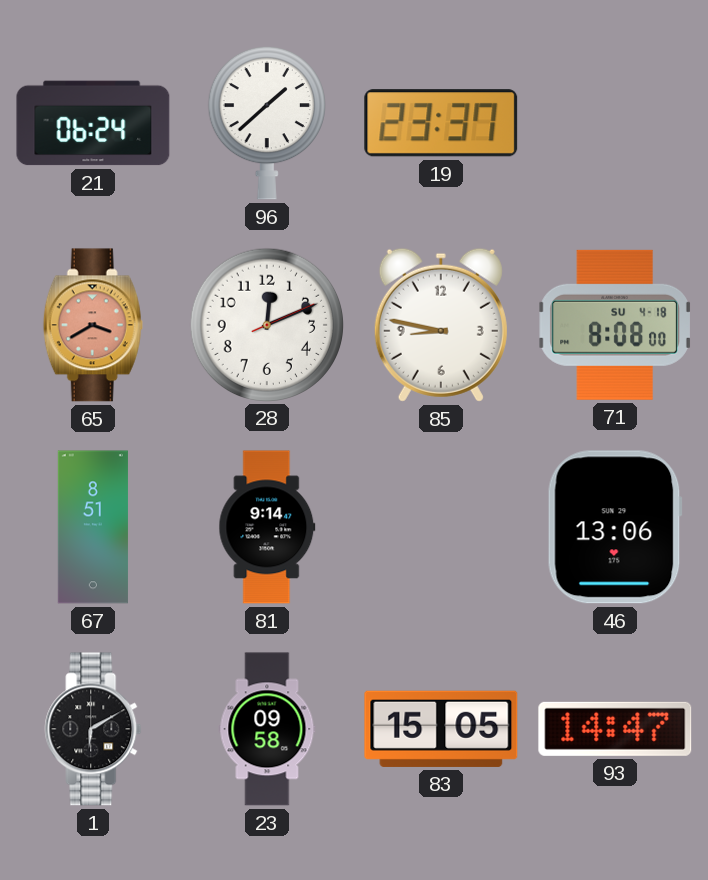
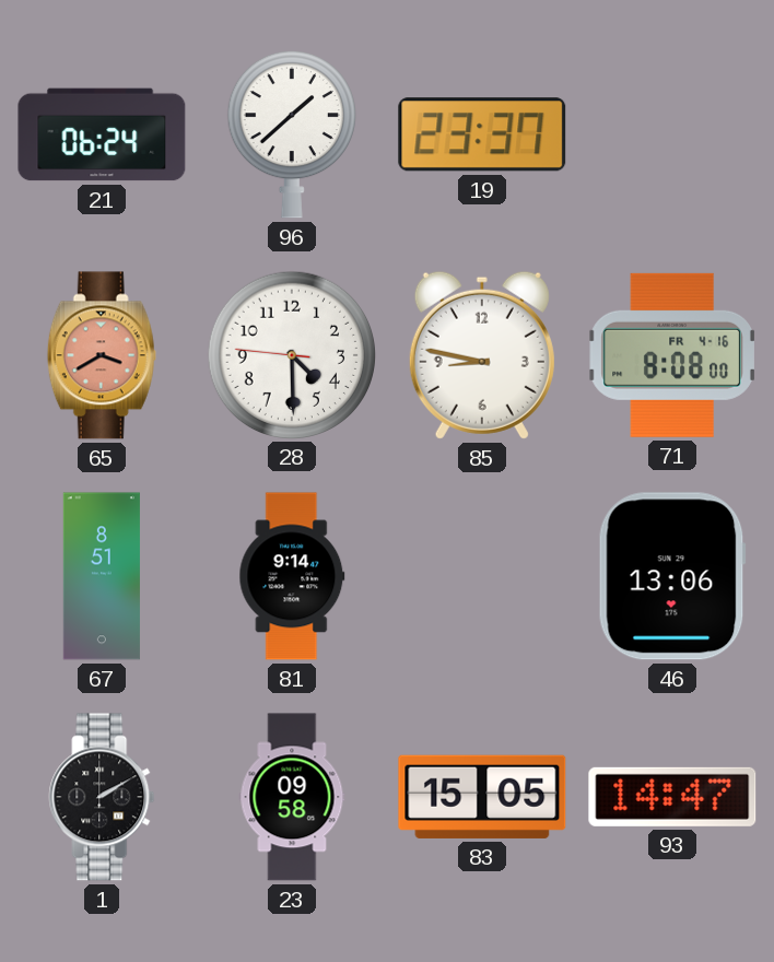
28: 12:11 -> 4:29 (291, 354)
71 date: SU 4-18 -> FR 4-16 (672, 355)
1: 6:10 -> 2:10 (102, 797)
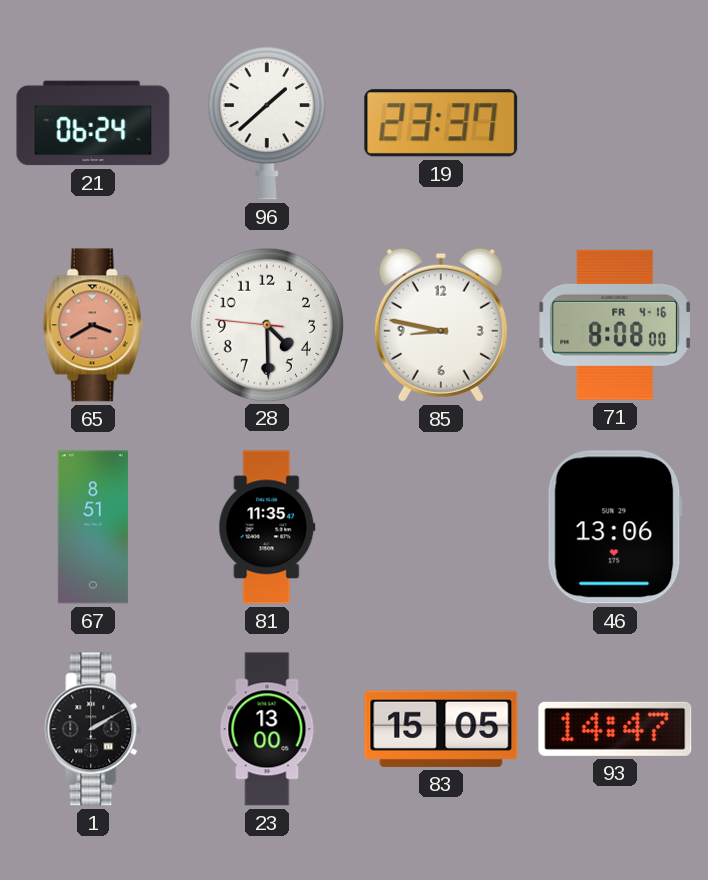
81: 9:14 -> 11:35 (267, 527)
23: 09:58 -> 13:00 (267, 729)
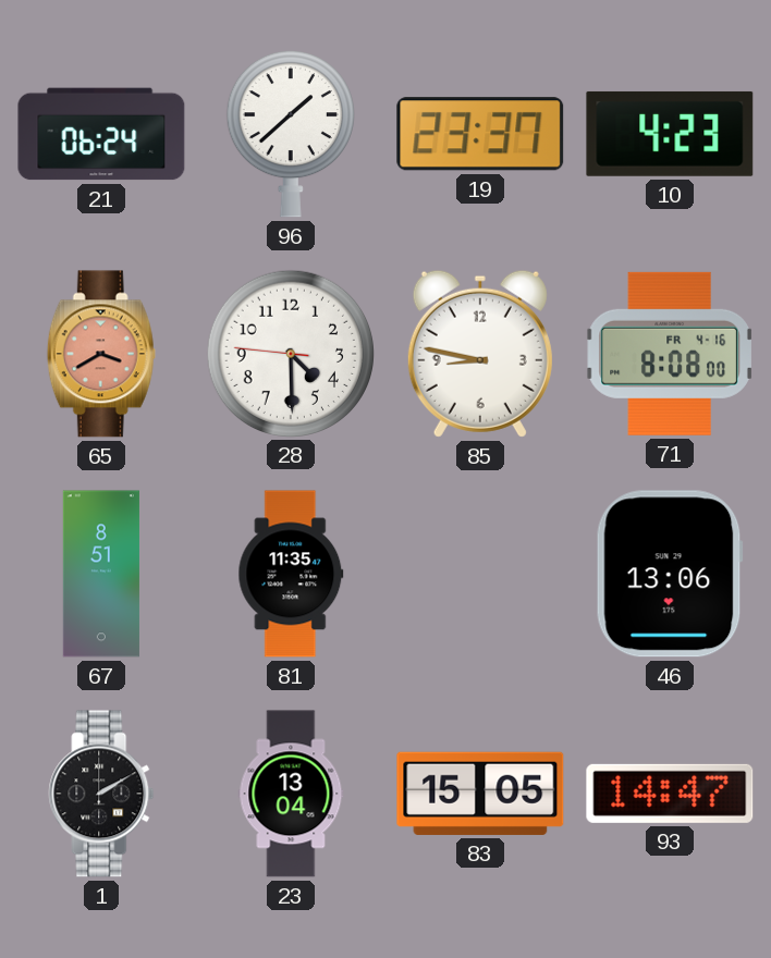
10: none -> 4:23 (670, 134)
23: 13:00 -> 13:04 (291, 794)
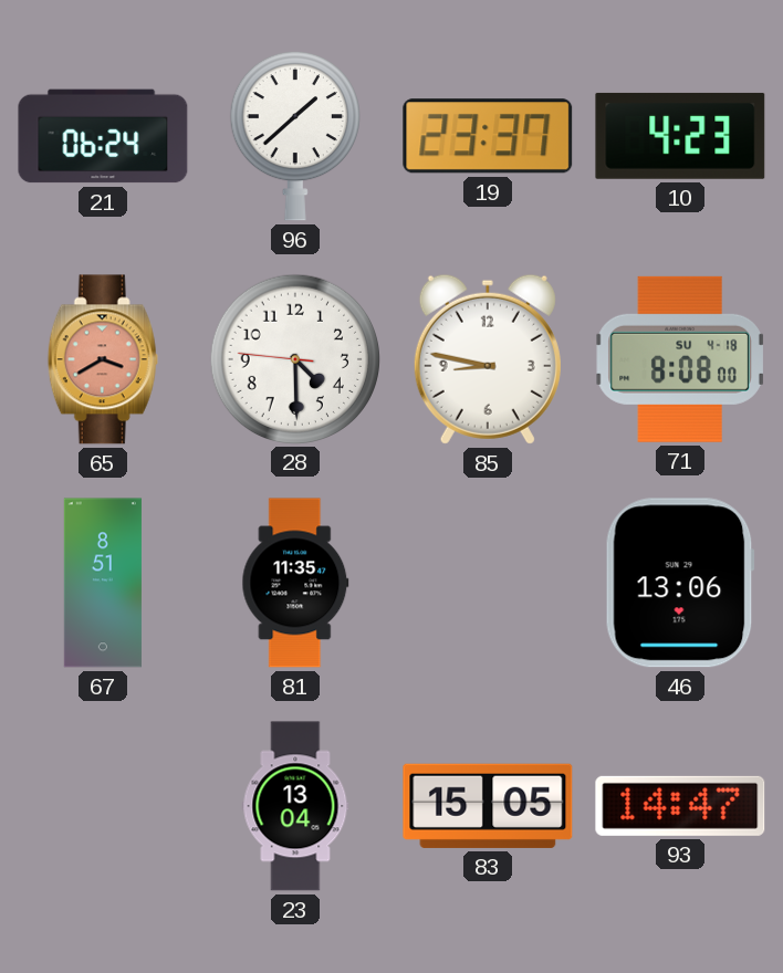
71 date: FR 4-16 -> SU 4-18 (680, 359)
1: 2:10 -> none (101, 794)
